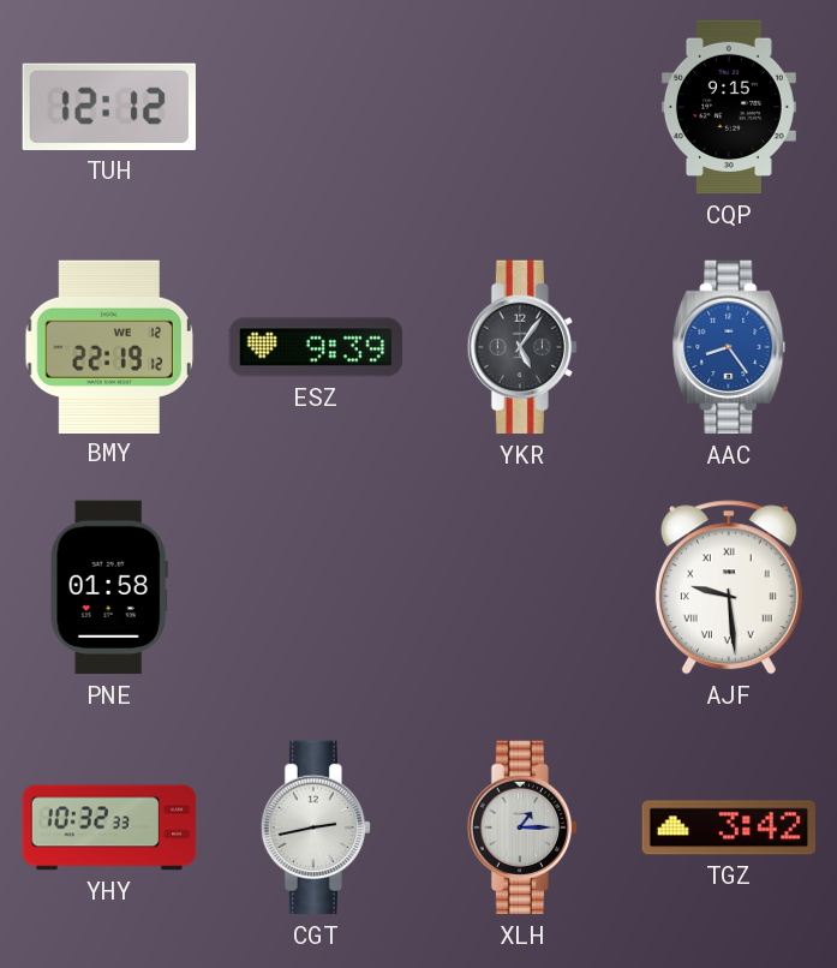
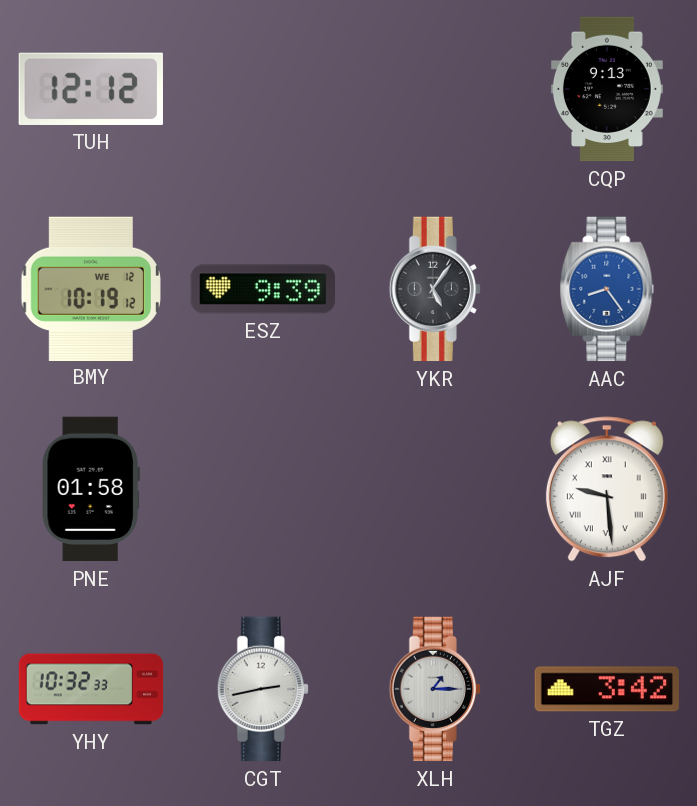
CQP: 9:15 -> 9:13 (607, 89)
BMY: 22:19 -> 10:19 (91, 288)
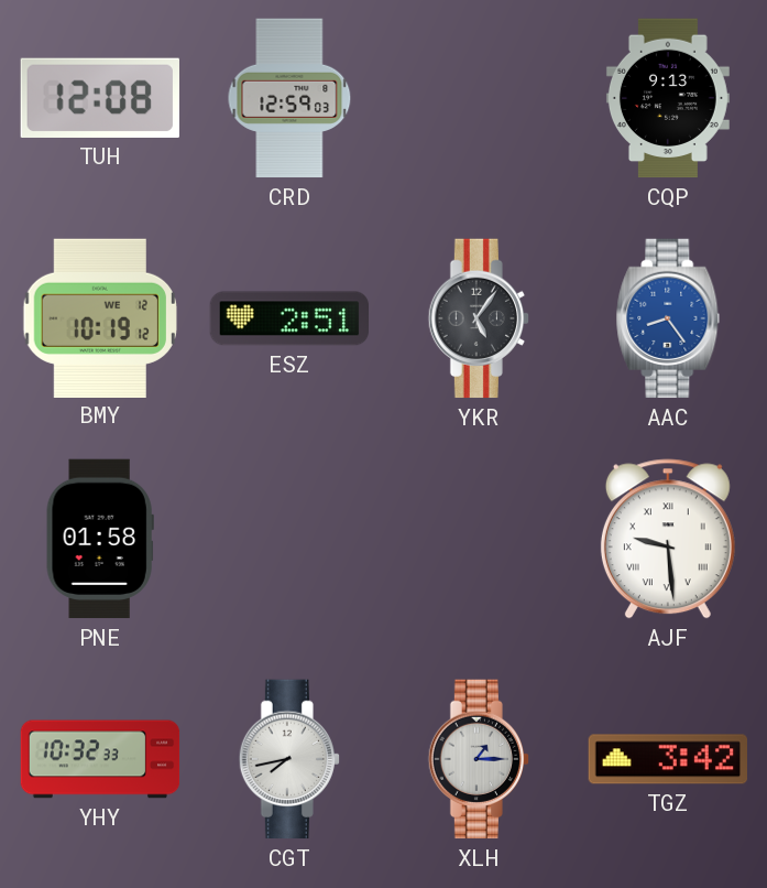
TUH: 12:12 -> 12:08 (100, 98)
CRD: none -> 12:59 (289, 98)
ESZ: 9:39 -> 2:51 (289, 318)
CGT: 2:43 -> 7:43 (288, 759)
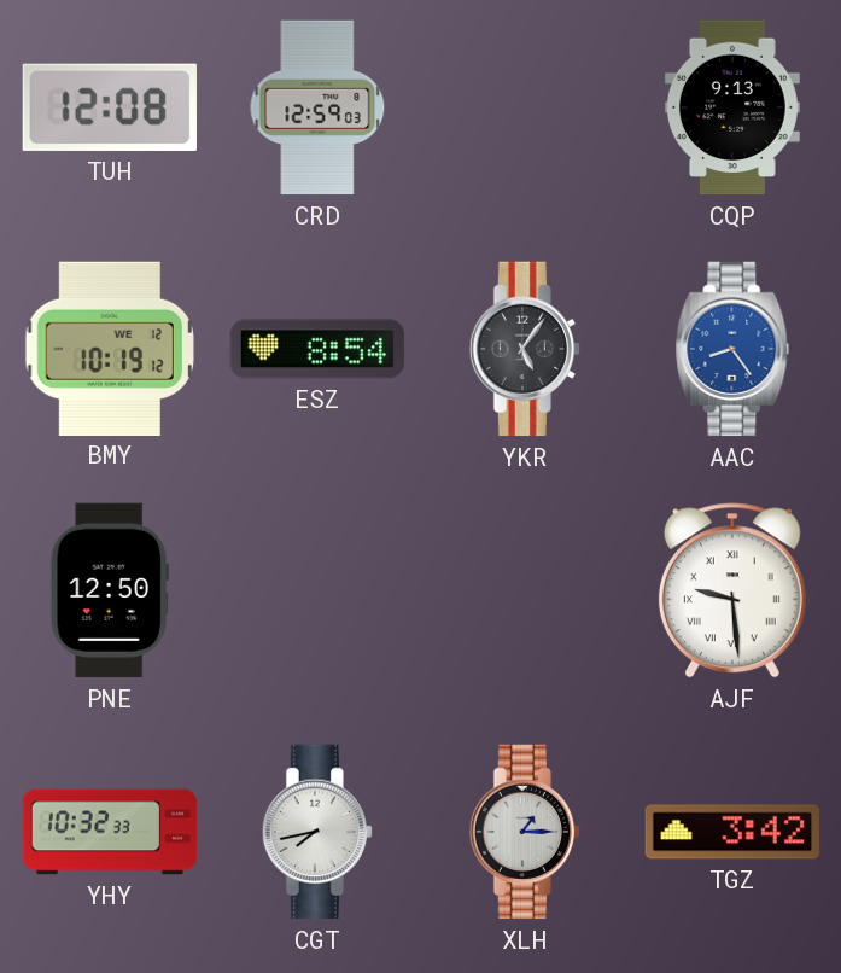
ESZ: 2:51 -> 8:54 (317, 349)
PNE: 01:58 -> 12:50 (110, 590)
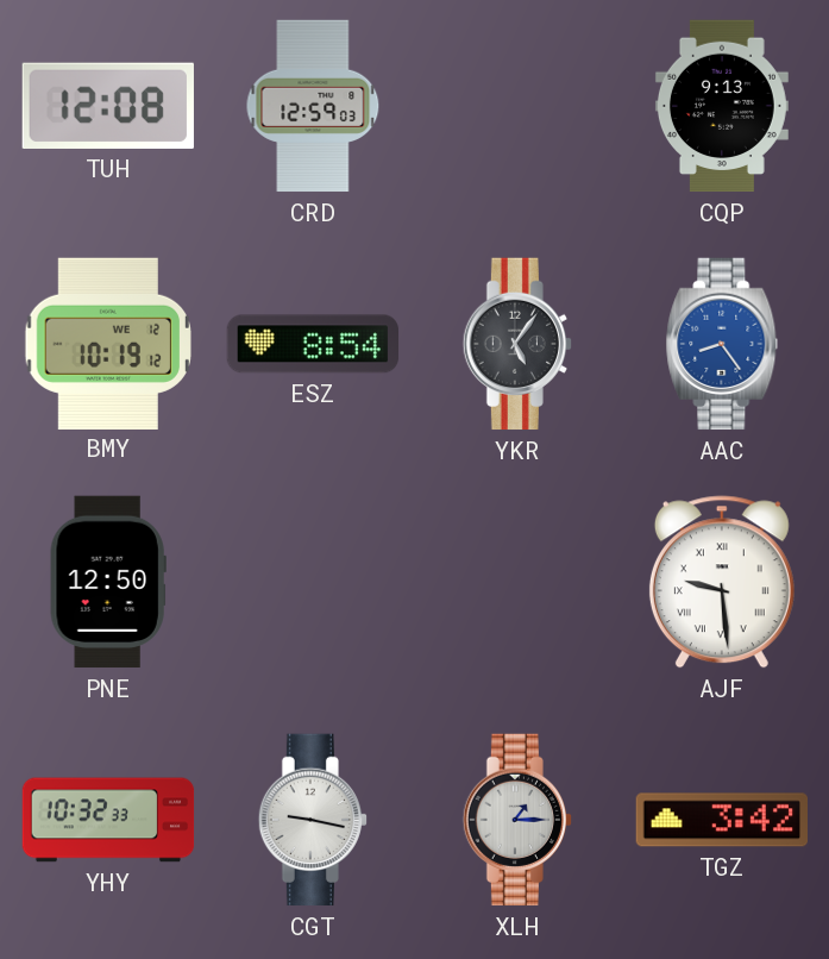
CGT: 7:43 -> 9:17 (312, 820)
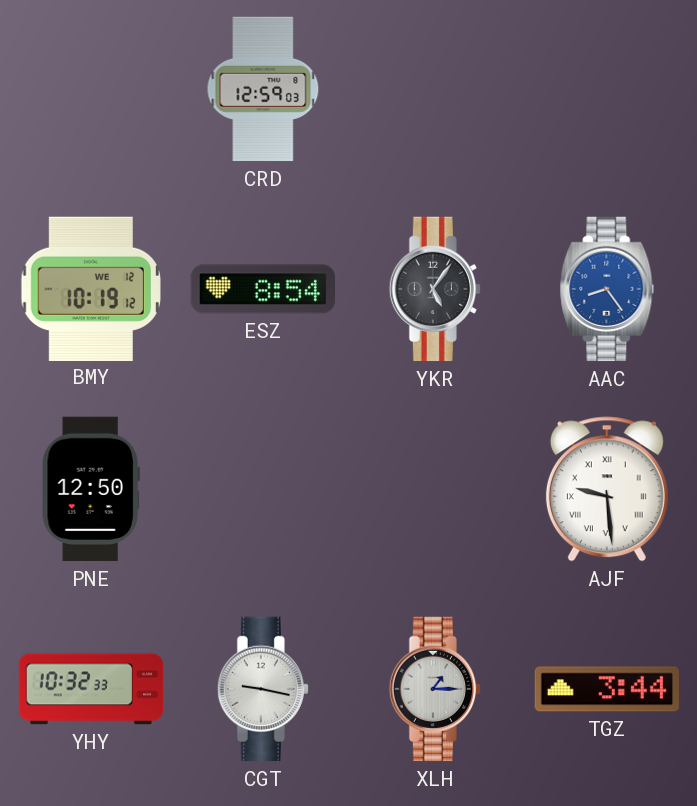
TUH: 12:08 -> none (108, 106)
CQP: 9:13 -> none (722, 106)
TGZ: 3:42 -> 3:44 (606, 689)
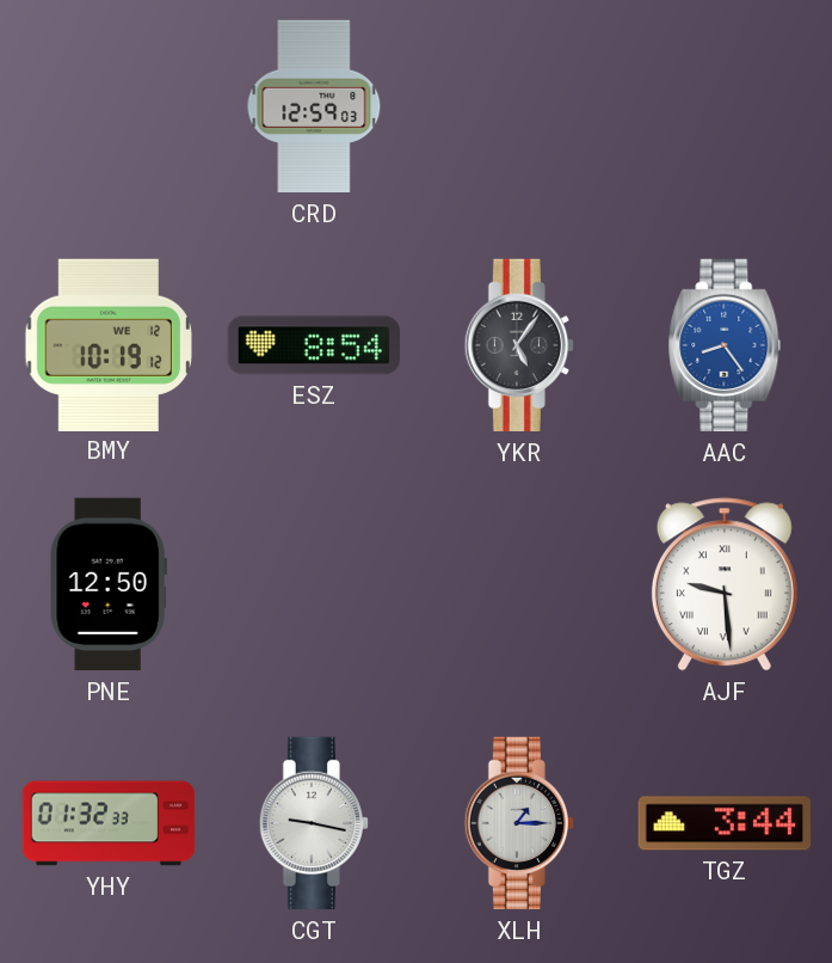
YHY: 10:32 -> 01:32 (109, 823)
